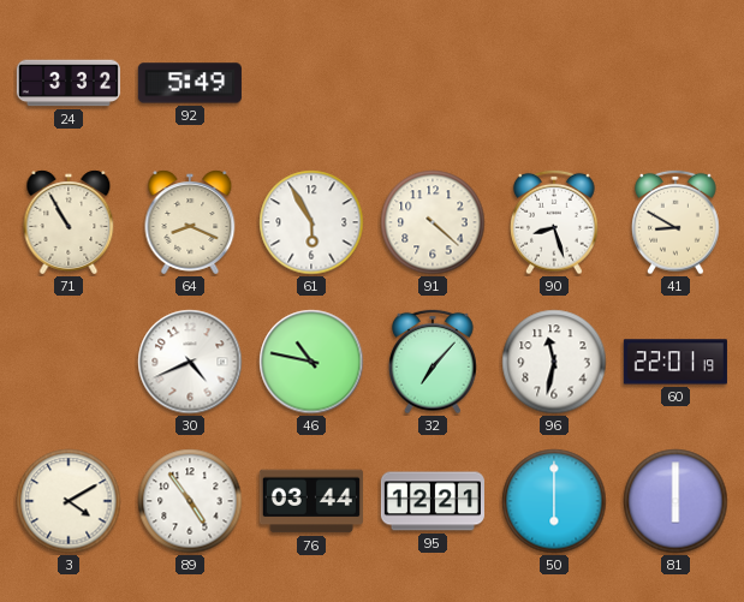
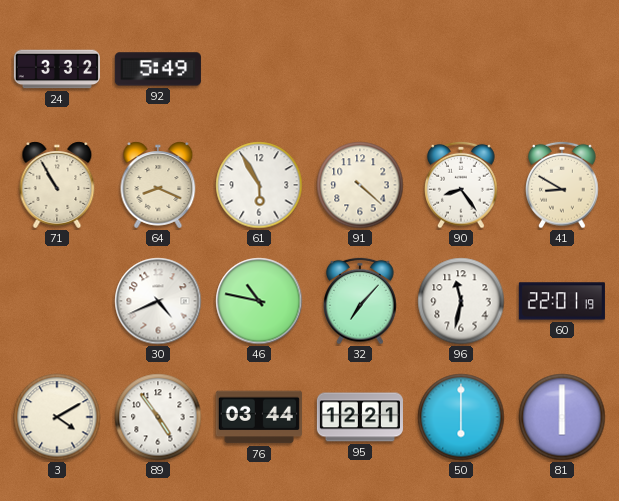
90: 8:27 -> 8:24 (461, 185)
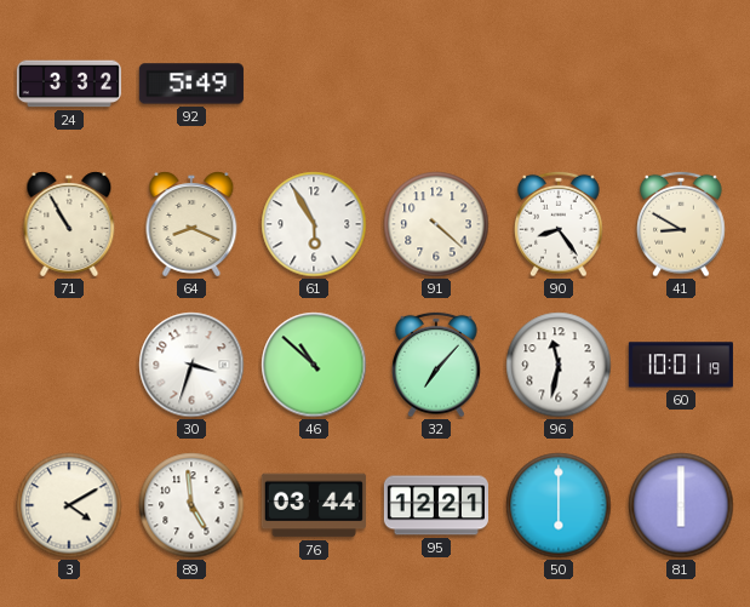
30: 4:41 -> 3:33 (191, 365)
46: 10:47 -> 10:52 (314, 365)
60: 22:01 -> 10:01 (681, 365)
89: 4:54 -> 4:59 (191, 505)
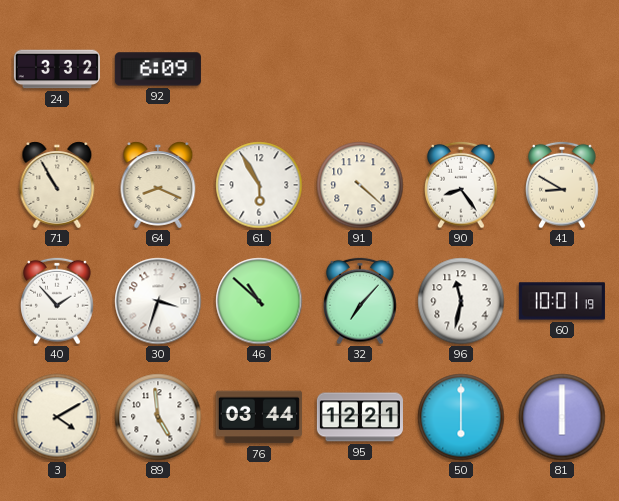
92: 5:49 -> 6:09 (158, 69)
40: none -> 1:53 (57, 301)
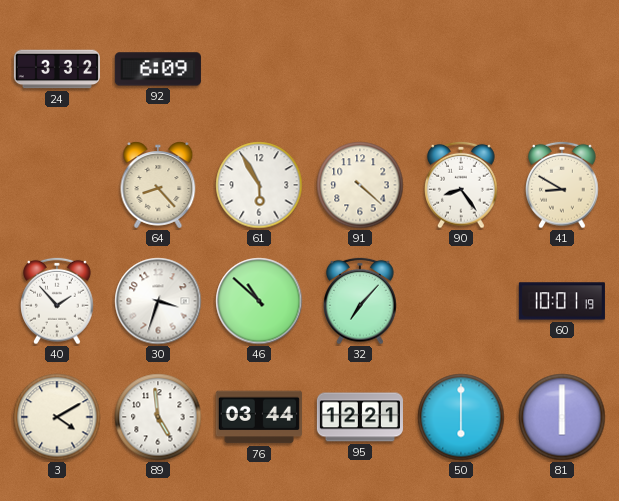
71: 10:55 -> none (57, 185)
64: 8:19 -> 8:23 (158, 185)
96: 11:32 -> none (461, 301)
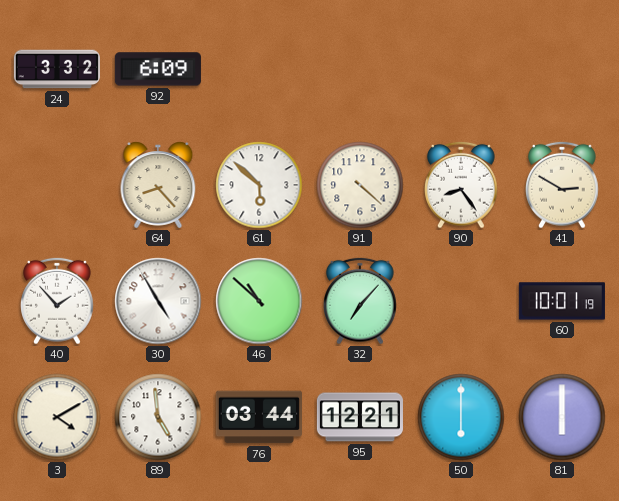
61: 5:55 -> 5:52 (259, 185)
41: 8:50 -> 2:50 (562, 185)
30: 3:33 -> 4:55 (158, 301)
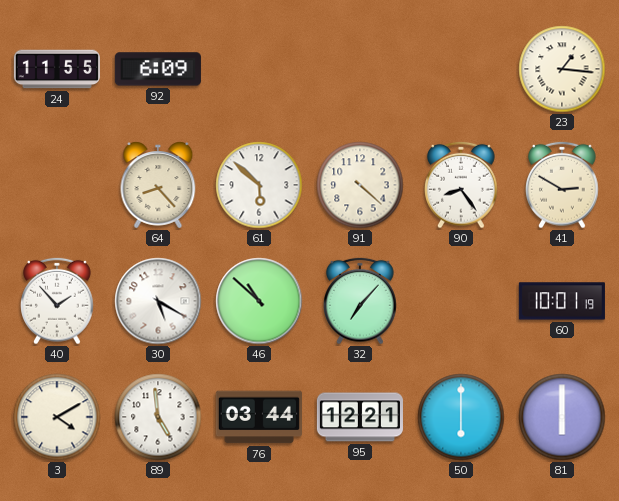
24: 3:32 -> 11:55 (57, 69)
23: none -> 1:16 (562, 69)
30: 4:55 -> 5:20 (158, 301)
